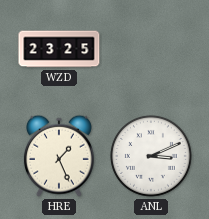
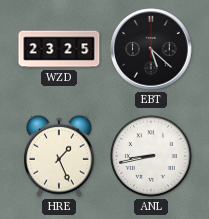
EBT: none -> 5:22 (151, 49)
ANL: 3:11 -> 8:43 (151, 156)
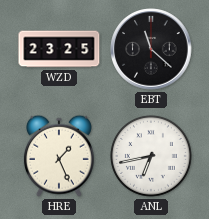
EBT: 5:22 -> 11:22 (151, 49)
ANL: 8:43 -> 6:43 (151, 156)
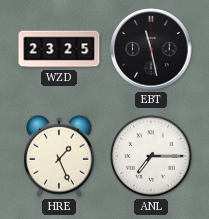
EBT: 11:22 -> 11:28 (151, 49)
ANL: 6:43 -> 7:15 (151, 156)
